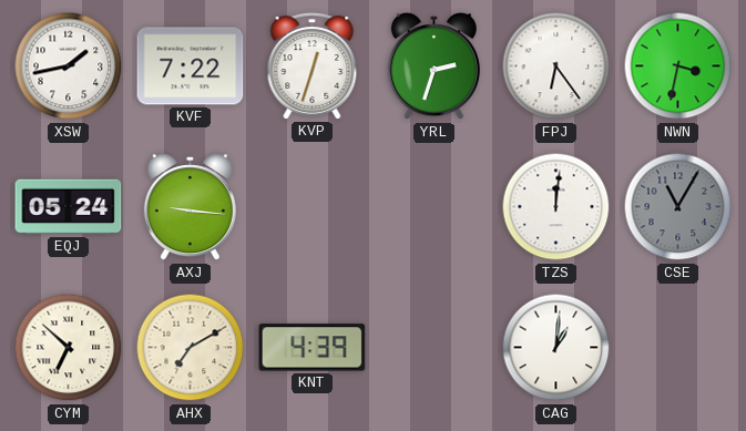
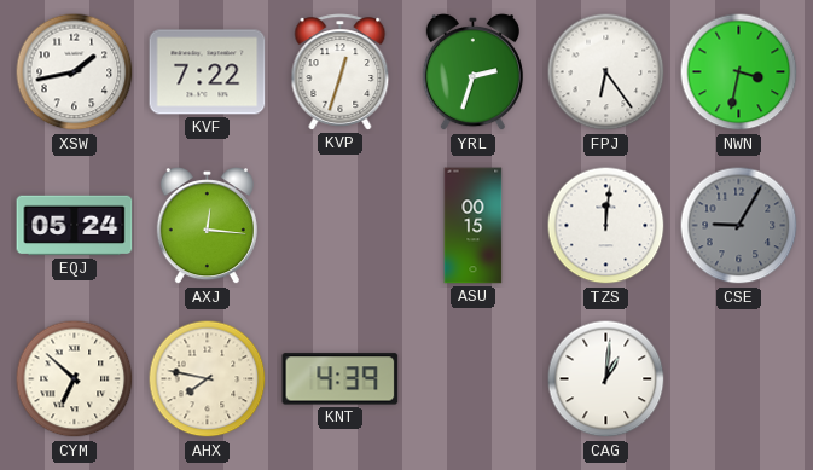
AXJ: 9:16 -> 12:16 (207, 226)
ASU: none -> 00:15 (474, 226)
CSE: 11:05 -> 9:05 (739, 226)
AHX: 7:10 -> 7:47 (208, 379)
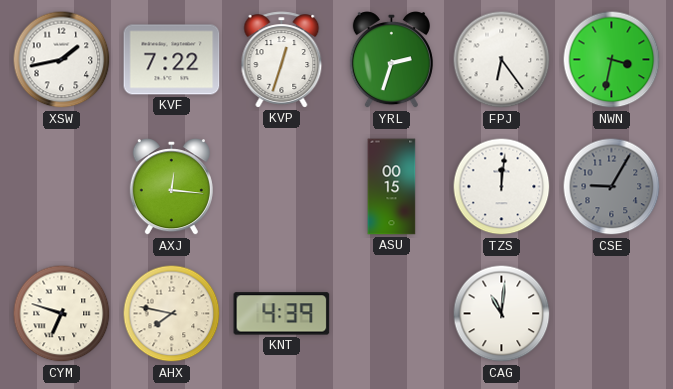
EQJ: 05:24 -> none (75, 226)
CYM: 6:52 -> 6:48 (62, 314)
CAG: 1:01 -> 11:01 (502, 314)
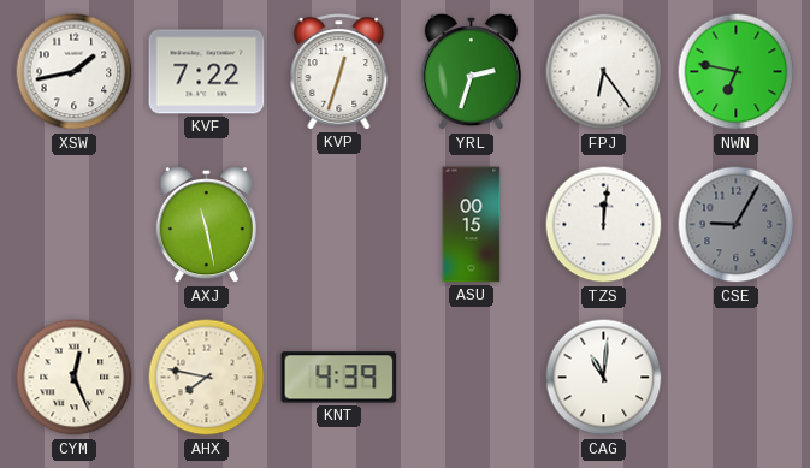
NWN: 3:32 -> 6:47 (737, 72)
AXJ: 12:16 -> 11:28 (206, 225)
CYM: 6:48 -> 12:26 (75, 378)
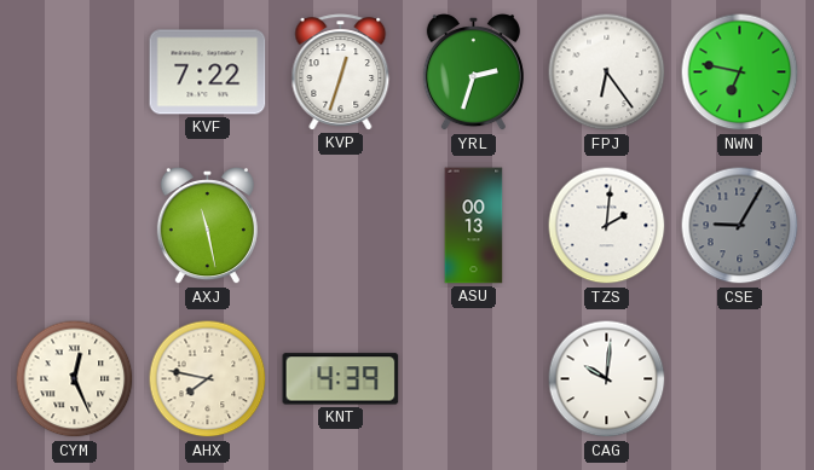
XSW: 1:43 -> none (75, 72)
ASU: 00:15 -> 00:13 (474, 226)
TZS: 12:01 -> 2:01 (607, 226)
CAG: 11:01 -> 10:01 (607, 379)
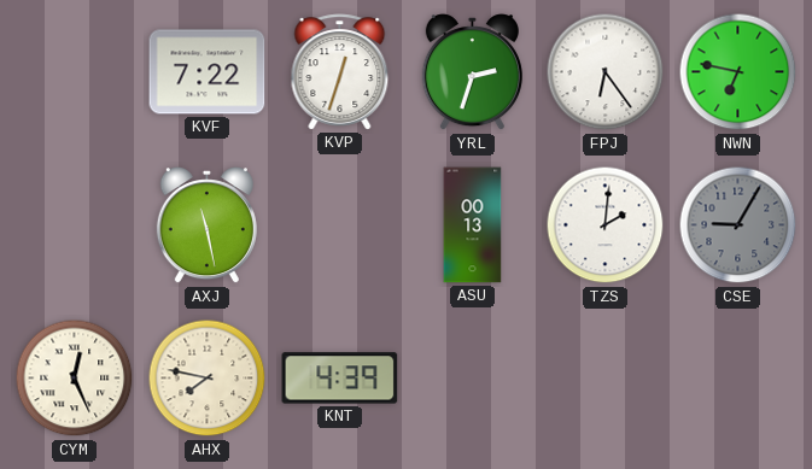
CAG: 10:01 -> none (607, 379)
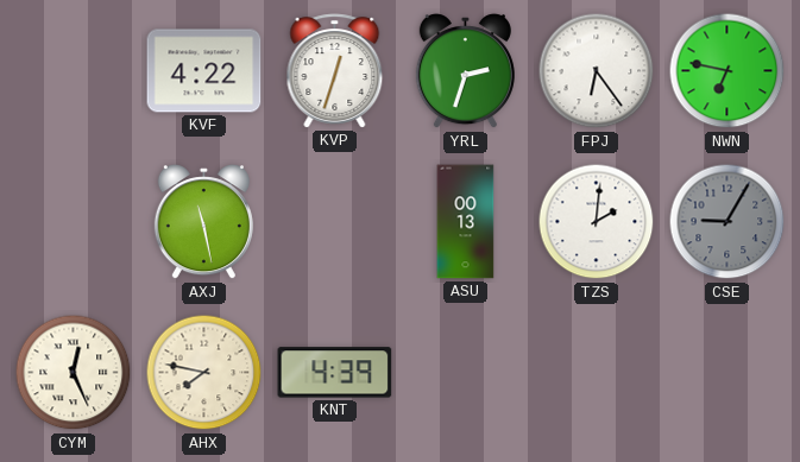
KVF: 7:22 -> 4:22 (204, 71)
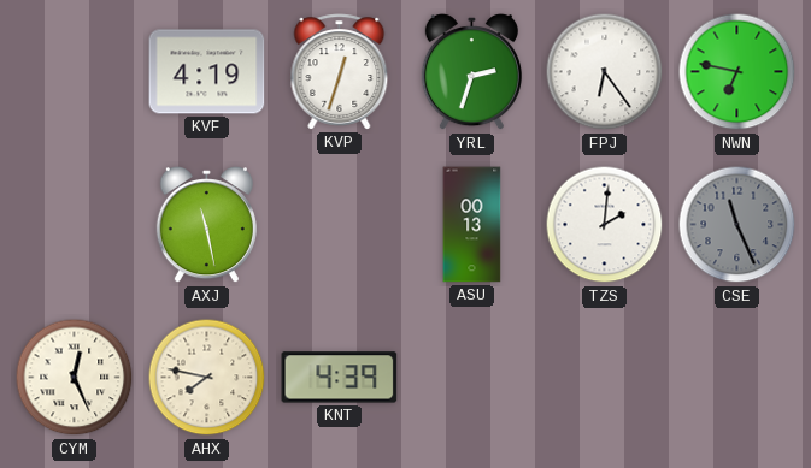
KVF: 4:22 -> 4:19 (207, 72)
CSE: 9:05 -> 11:26 (737, 225)
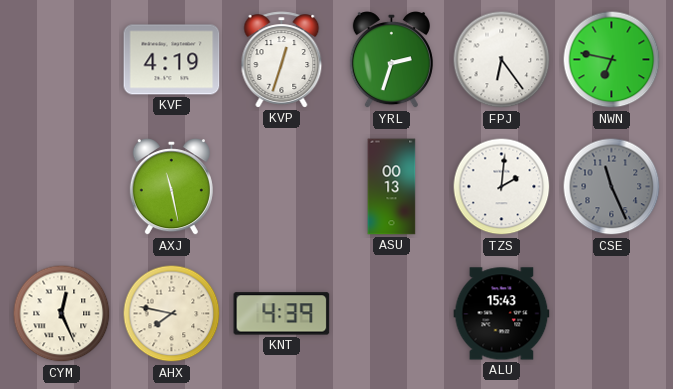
ALU: none -> 15:43 (502, 314)
